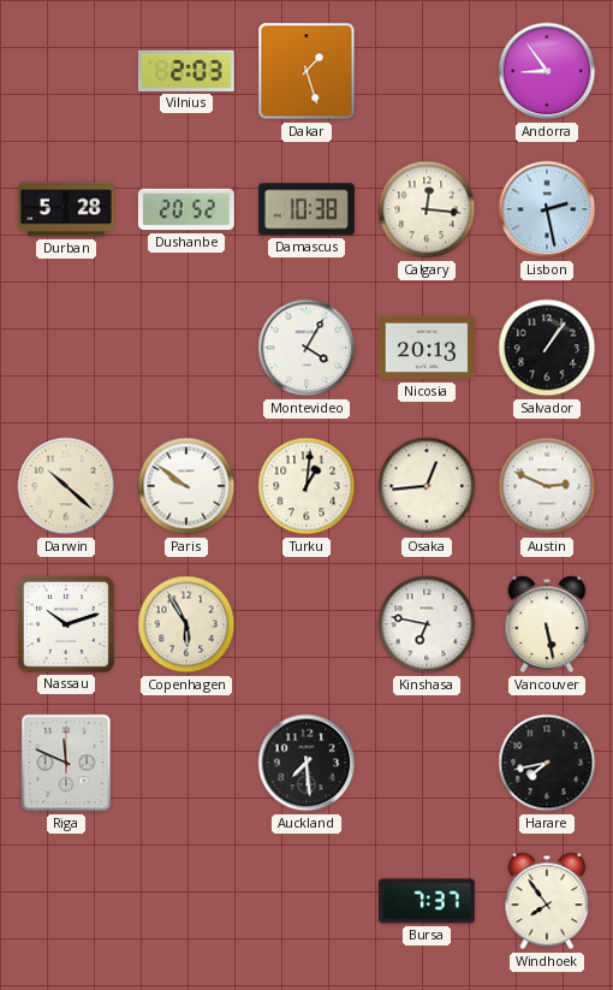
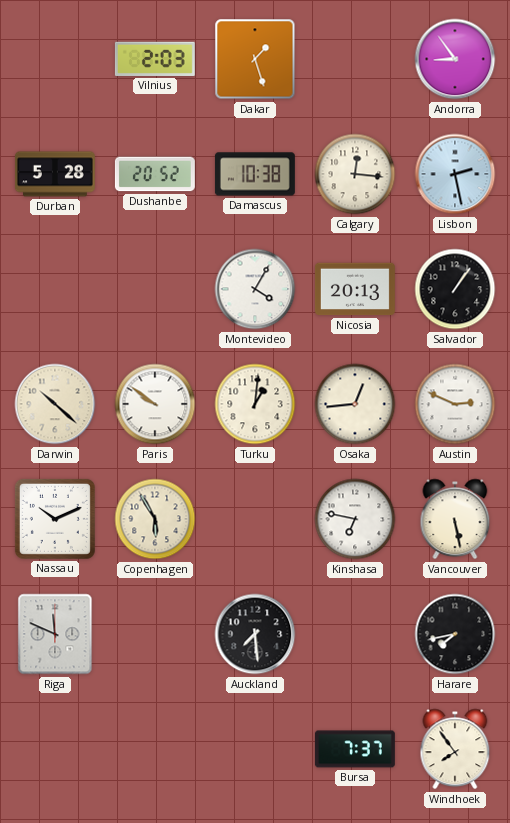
Nassau: 10:12 -> 10:11 (55, 519)
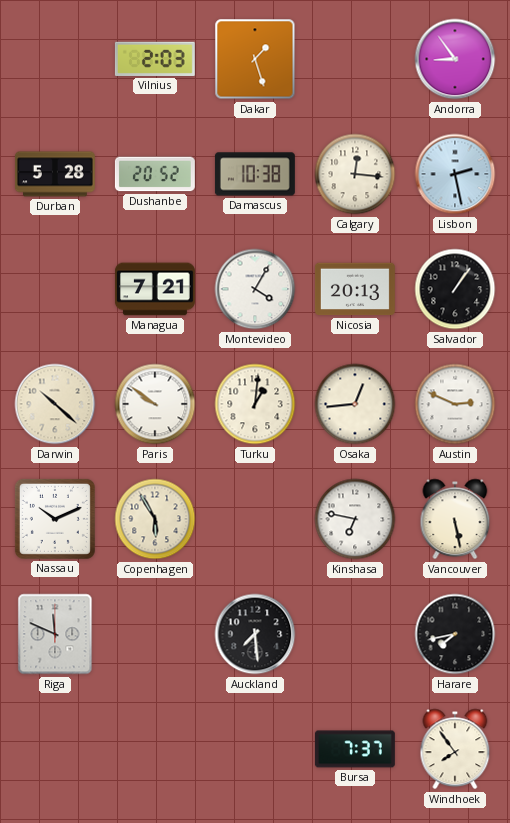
Managua: none -> 7:21 (155, 289)
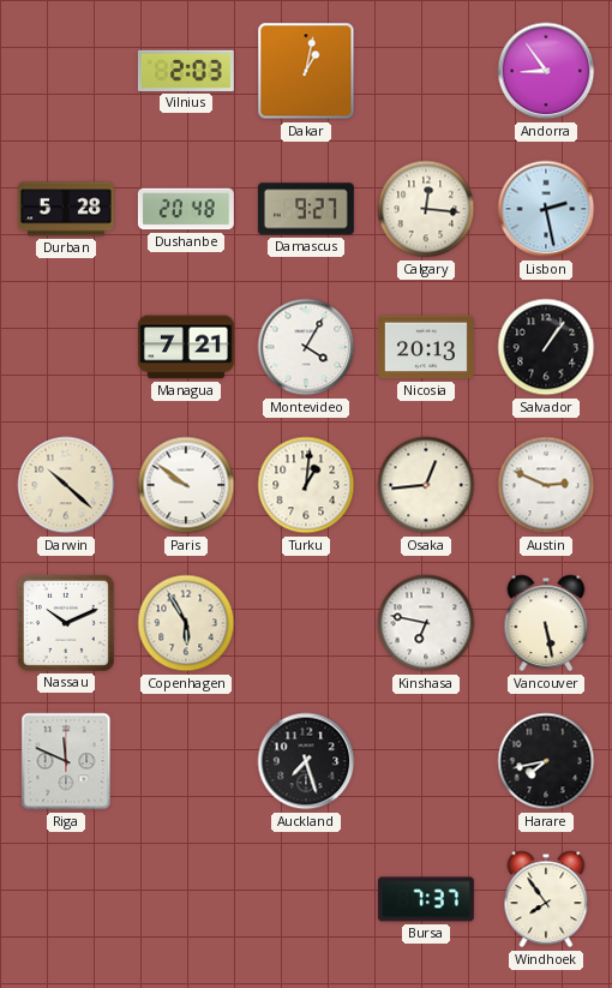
Dakar: 1:27 -> 1:02 (306, 71)
Dushanbe: 20:52 -> 20:48 (186, 209)
Damascus: 10:38 -> 9:27 (306, 209)
Auckland: 7:29 -> 7:27 (306, 761)
